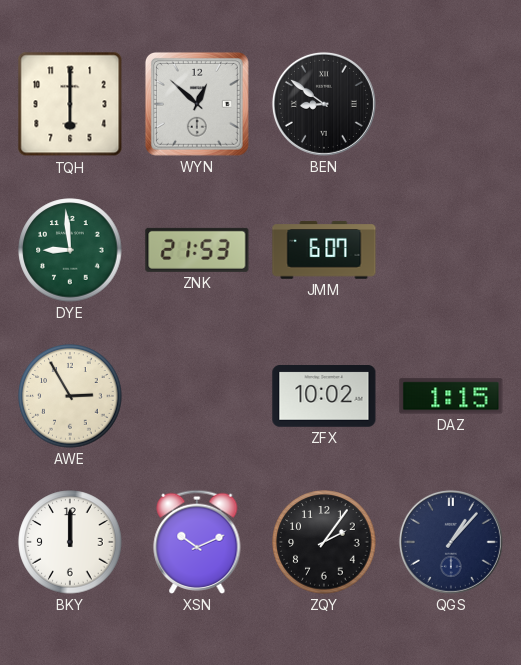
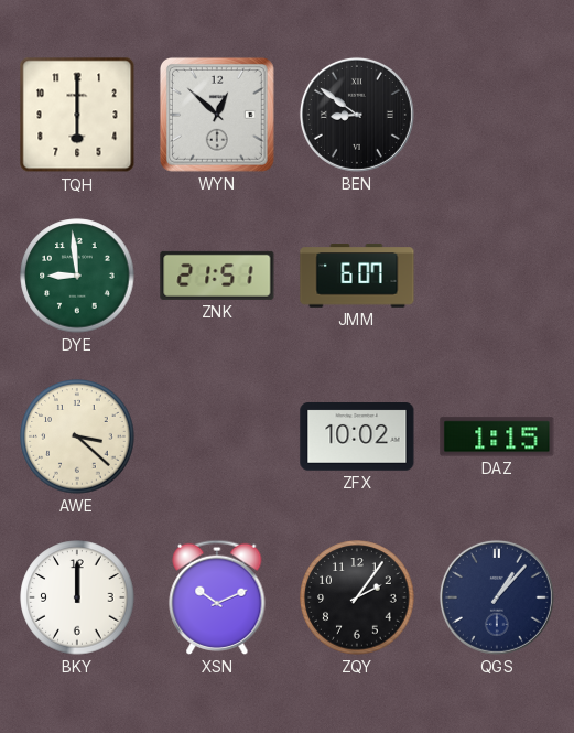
ZNK: 21:53 -> 21:51 (217, 276)
AWE: 2:55 -> 3:22 (77, 436)
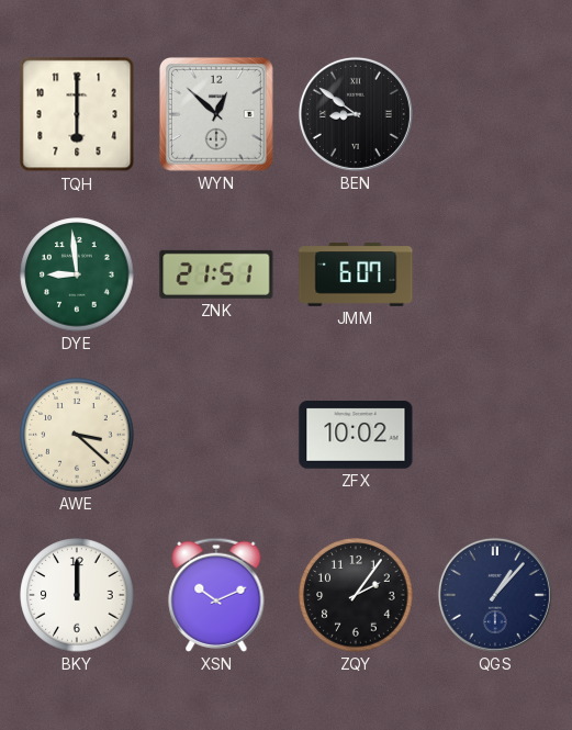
DAZ: 1:15 -> none (497, 436)
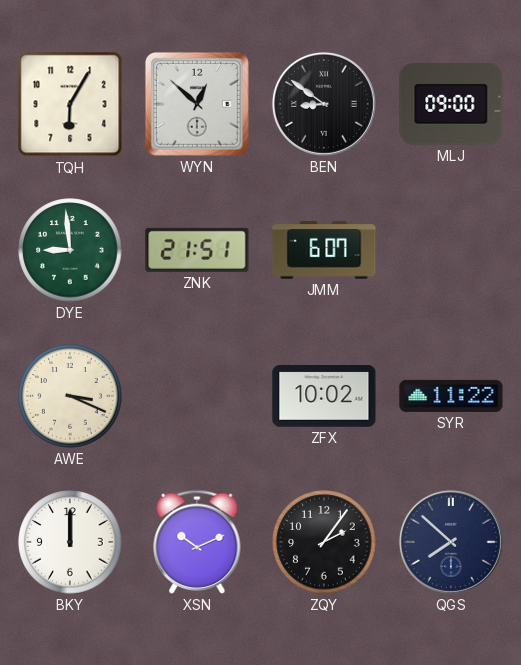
TQH: 6:00 -> 6:05 (70, 104)
MLJ: none -> 09:00 (451, 105)
AWE: 3:22 -> 3:19 (70, 396)
SYR: none -> 11:22 (451, 396)
QGS: 1:07 -> 7:52 (451, 542)
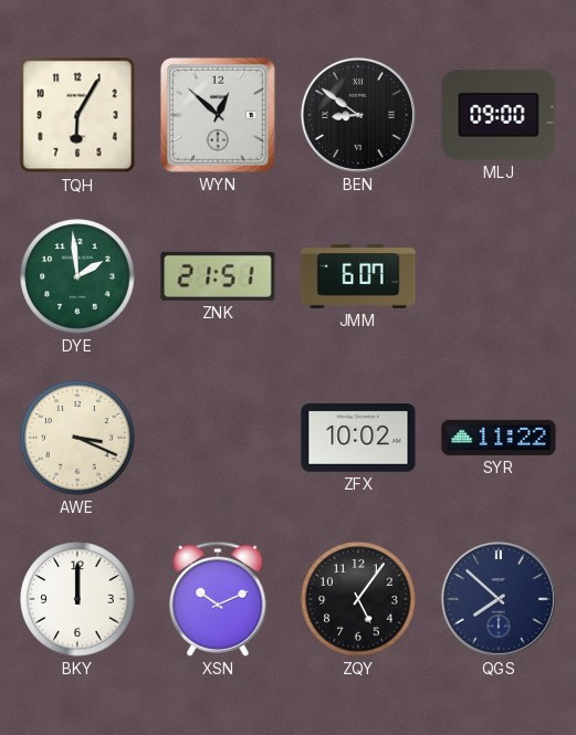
DYE: 8:59 -> 1:59 (77, 276)
ZQY: 2:06 -> 5:06 (358, 599)
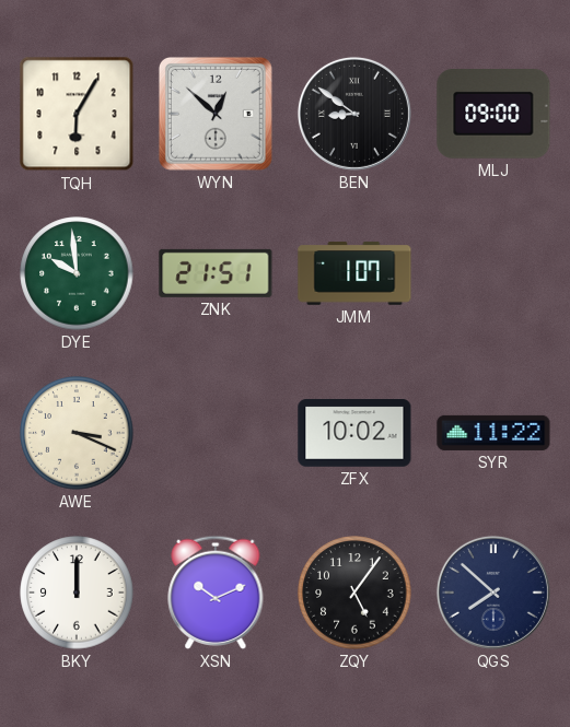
DYE: 1:59 -> 9:59 (77, 273)
JMM: 6:07 -> 1:07 (354, 273)
